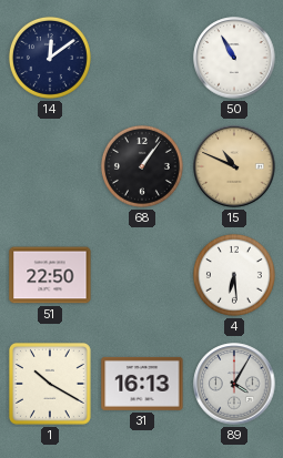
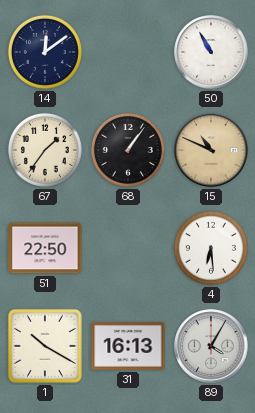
67: none -> 1:36 (45, 150)
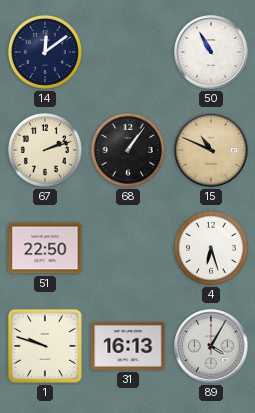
67: 1:36 -> 2:12 (45, 150)
4: 6:29 -> 6:27 (211, 248)
1: 10:20 -> 9:48 (45, 346)
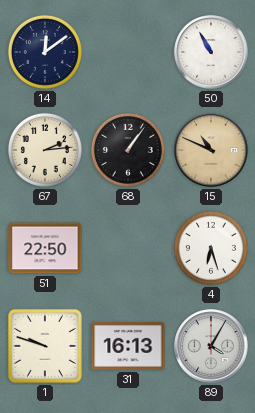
67: 2:12 -> 2:14 (45, 150)
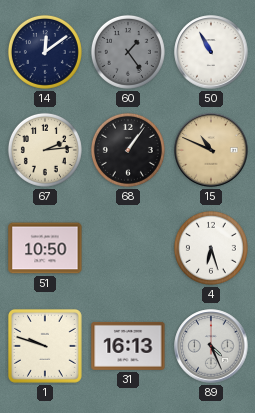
60: none -> 1:24 (128, 52)
51: 22:50 -> 10:50 (45, 248)
89: 4:05 -> 4:26 (211, 346)
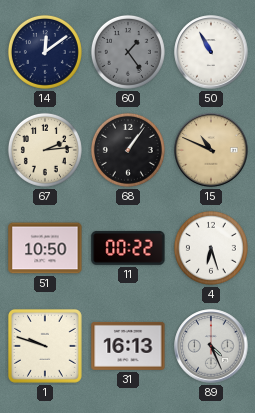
11: none -> 00:22 (128, 248)
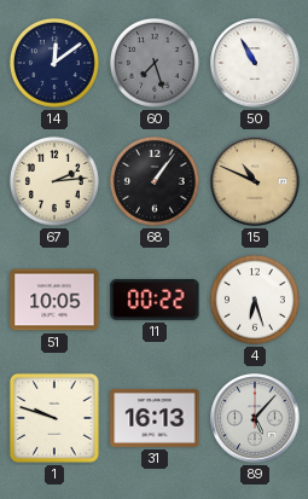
60: 1:24 -> 7:27 (155, 63)
51: 10:50 -> 10:05 (54, 300)
89: 4:26 -> 5:07 (255, 418)
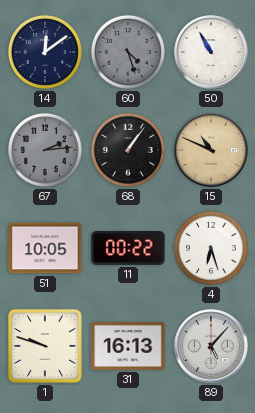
60: 7:27 -> 4:27 (128, 52)
67 dial: cream -> grey (45, 150)
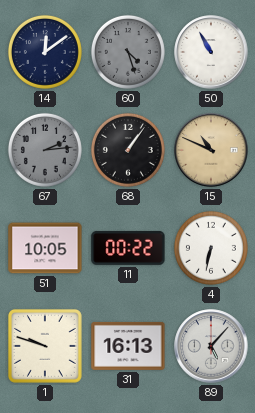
4: 6:27 -> 6:32 (211, 248)
